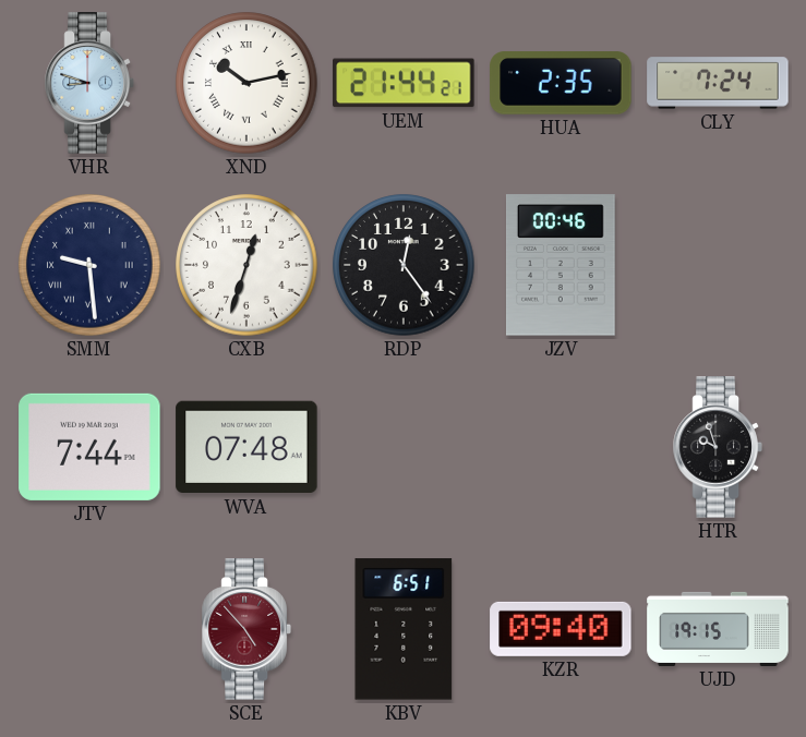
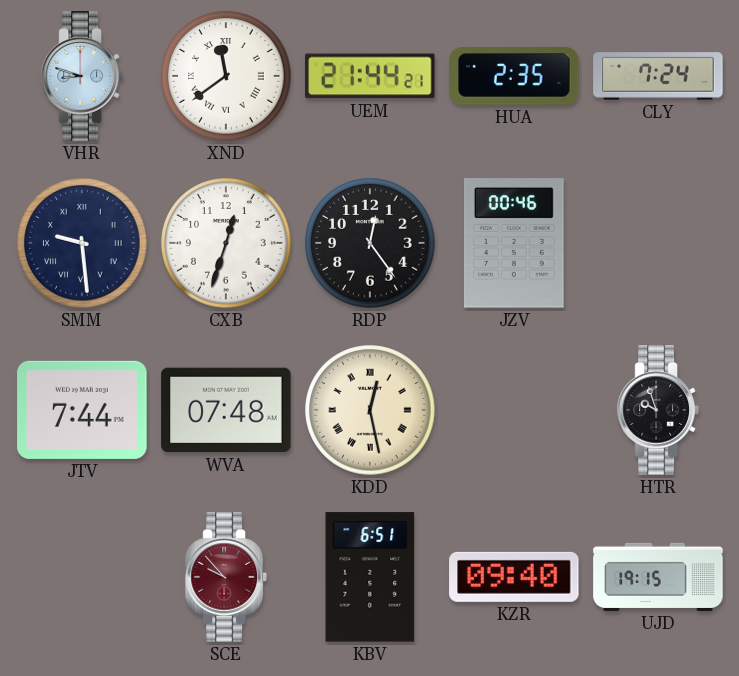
XND: 10:13 -> 11:39 (226, 76)
KDD: none -> 12:28 (370, 410)
SCE: 4:53 -> 9:53 (226, 577)
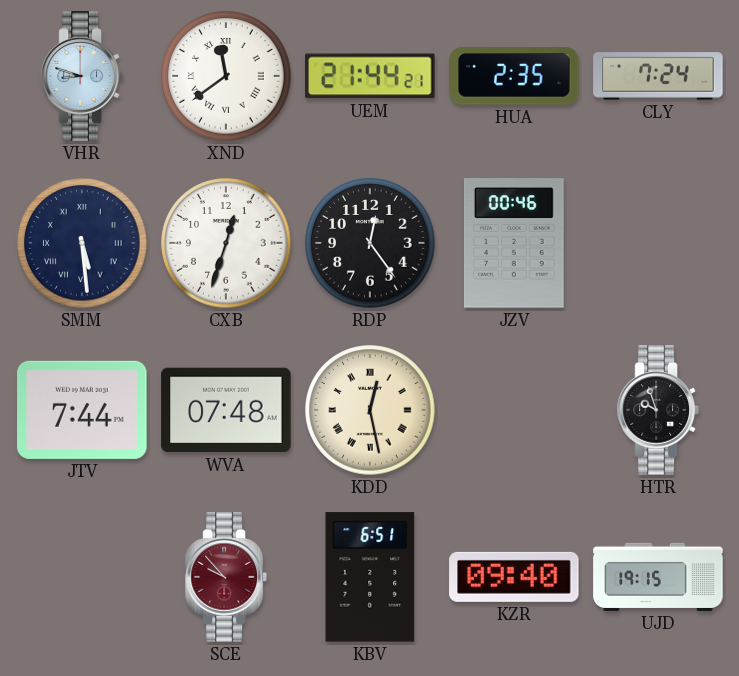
SMM: 9:29 -> 5:29 (82, 243)
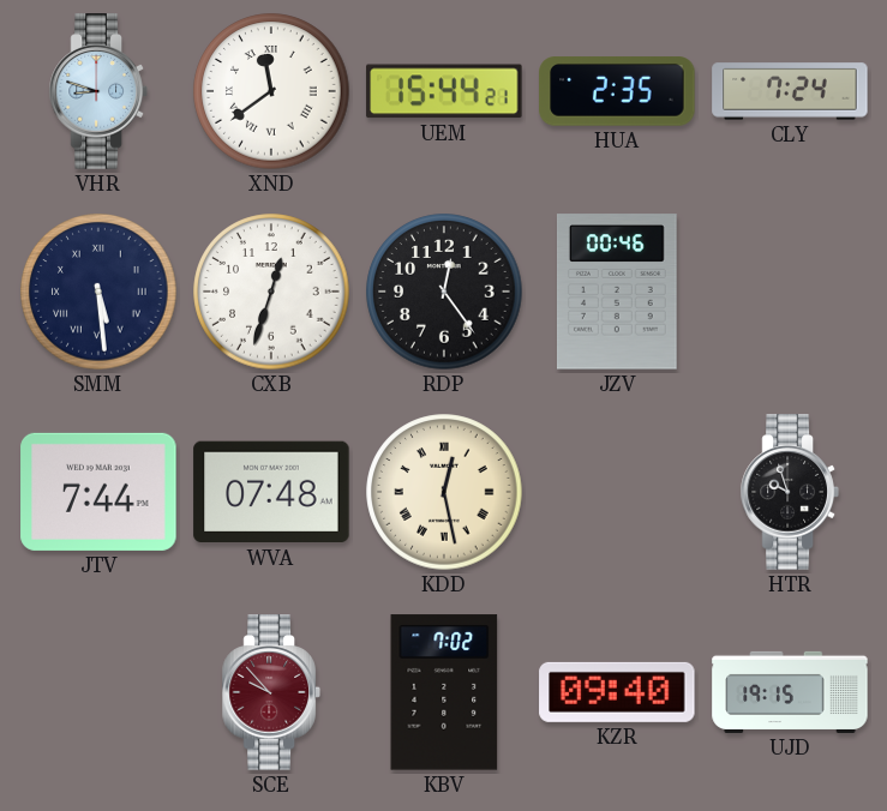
UEM: 21:44 -> 15:44 (444, 91)
KBV: 6:51 -> 7:02 (444, 692)
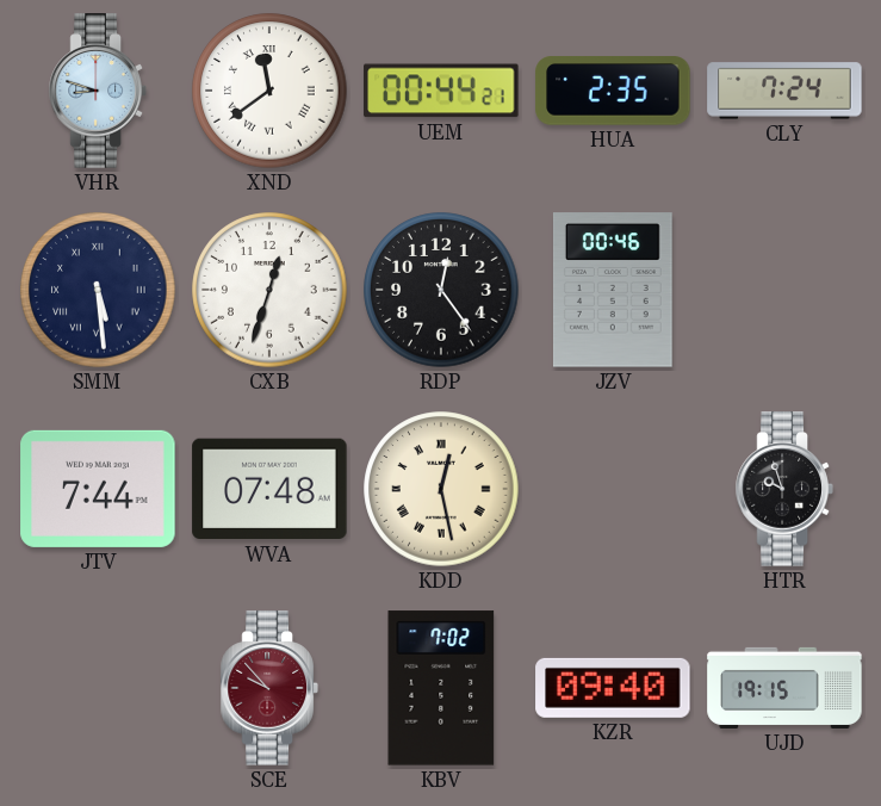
UEM: 15:44 -> 00:44 (441, 91)
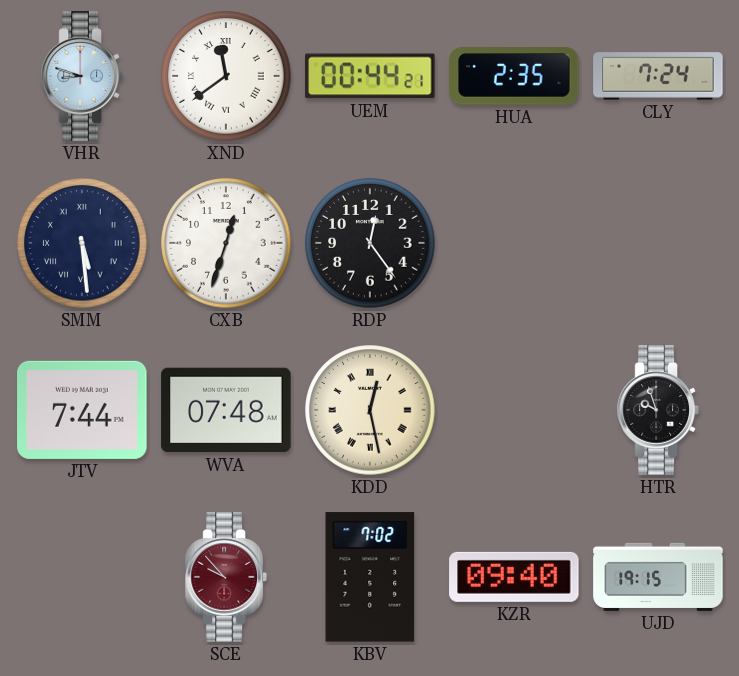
JZV: 00:46 -> none (613, 290)
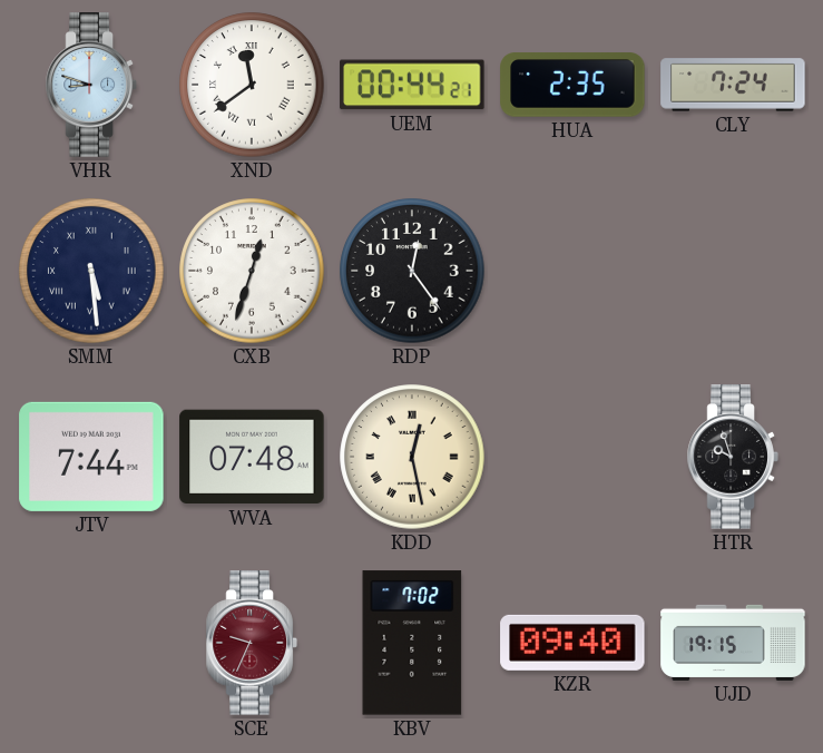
SCE: 9:53 -> 9:34 (252, 643)
